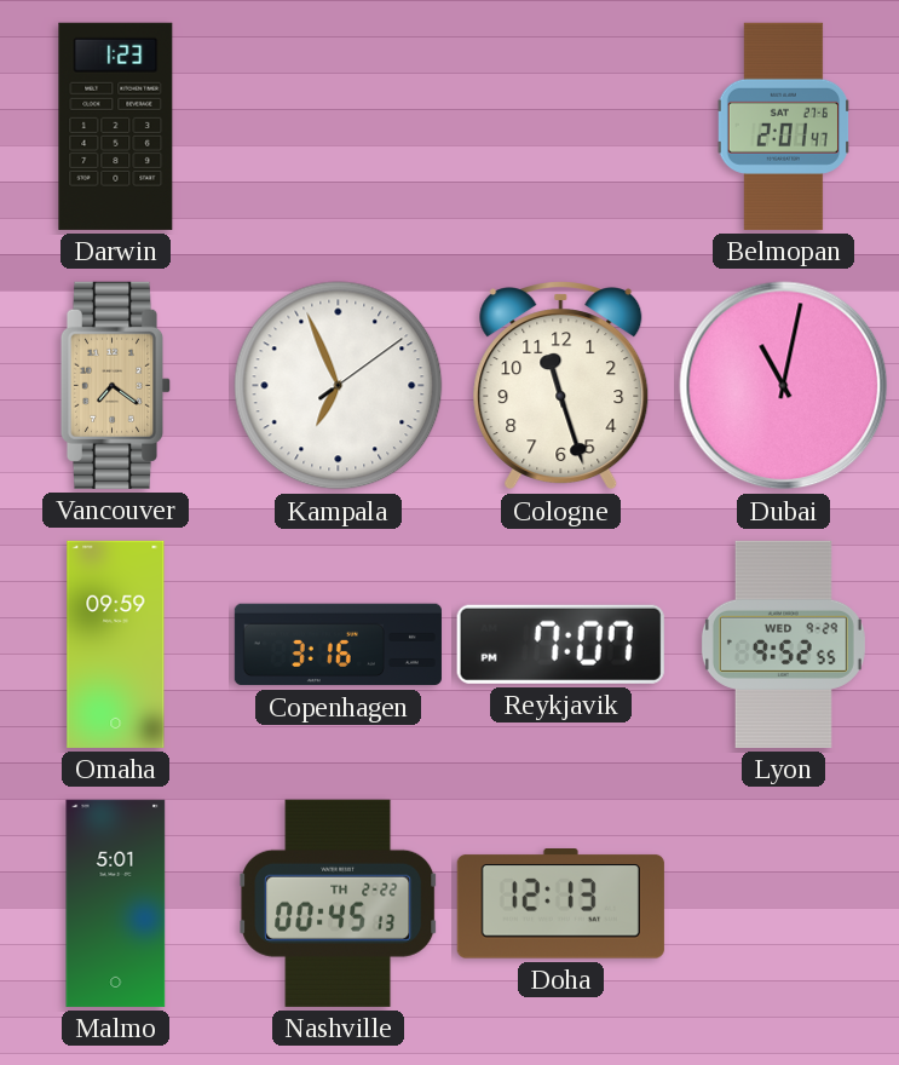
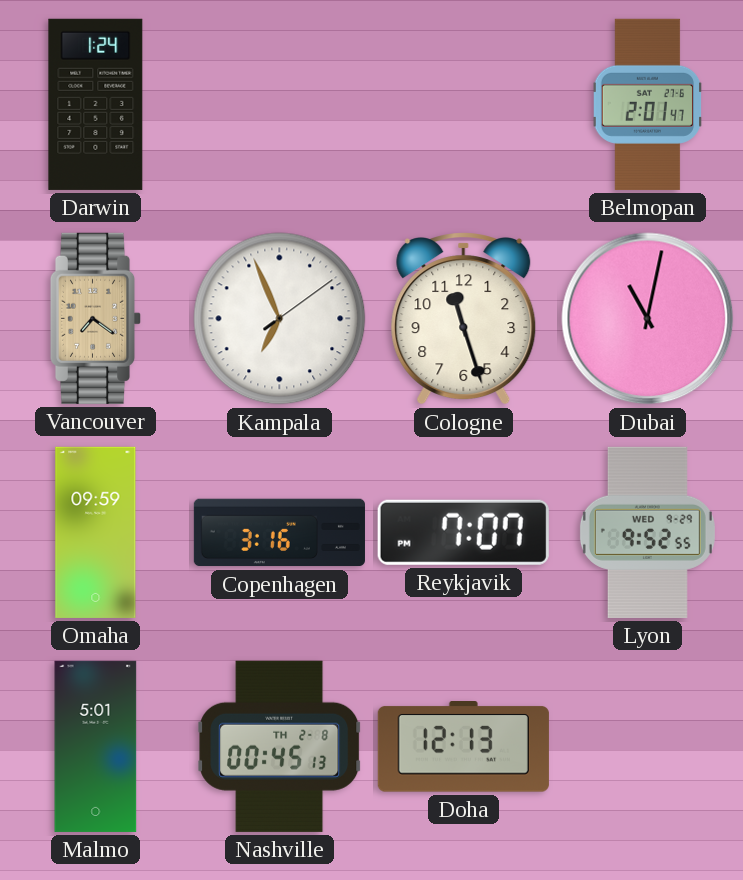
Darwin: 1:23 -> 1:24 (96, 104)
Nashville date: TH 2-22 -> TH 2-8 (280, 746)
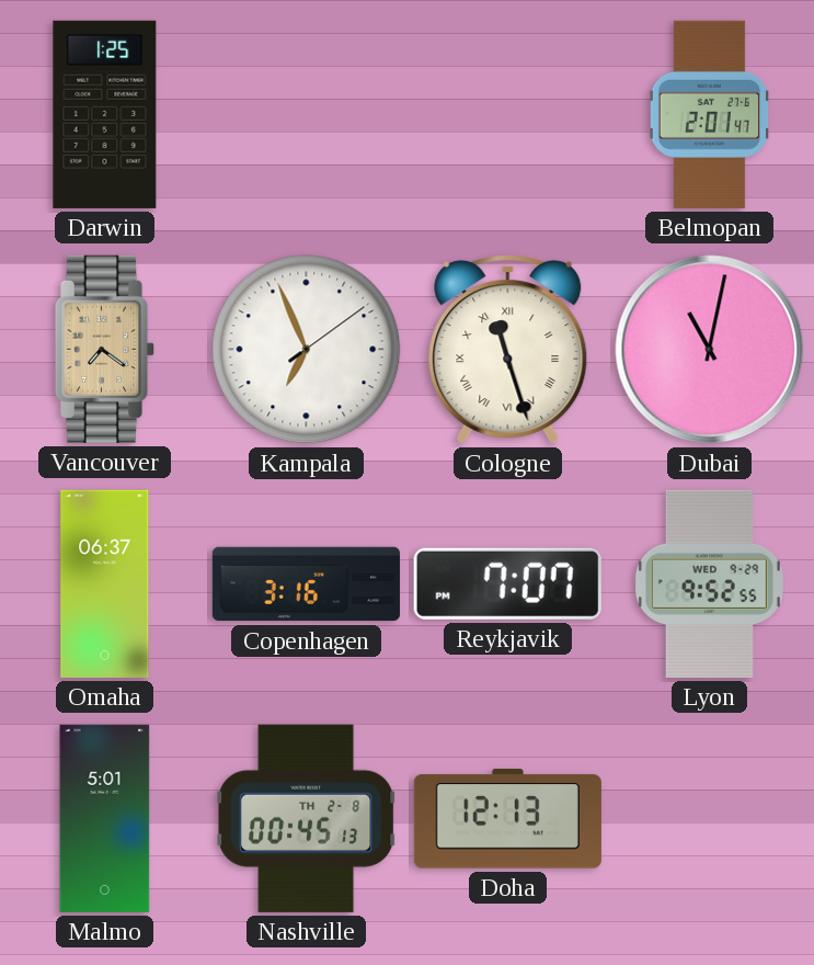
Darwin: 1:24 -> 1:25 (105, 114)
Cologne numerals: Arabic -> Roman (508, 350)
Omaha: 09:59 -> 06:37 (105, 583)
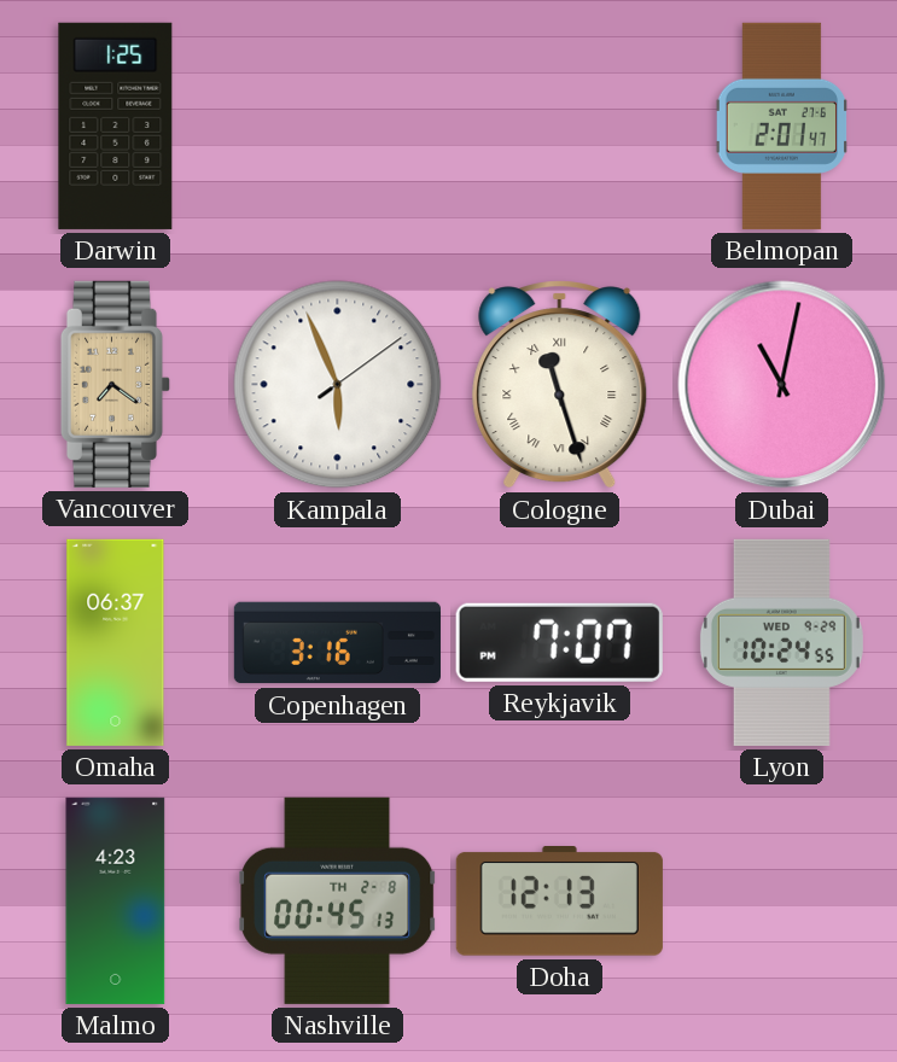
Kampala: 6:56 -> 5:56 (338, 385)
Lyon: 9:52 -> 10:24 (781, 642)
Malmo: 5:01 -> 4:23 (116, 900)
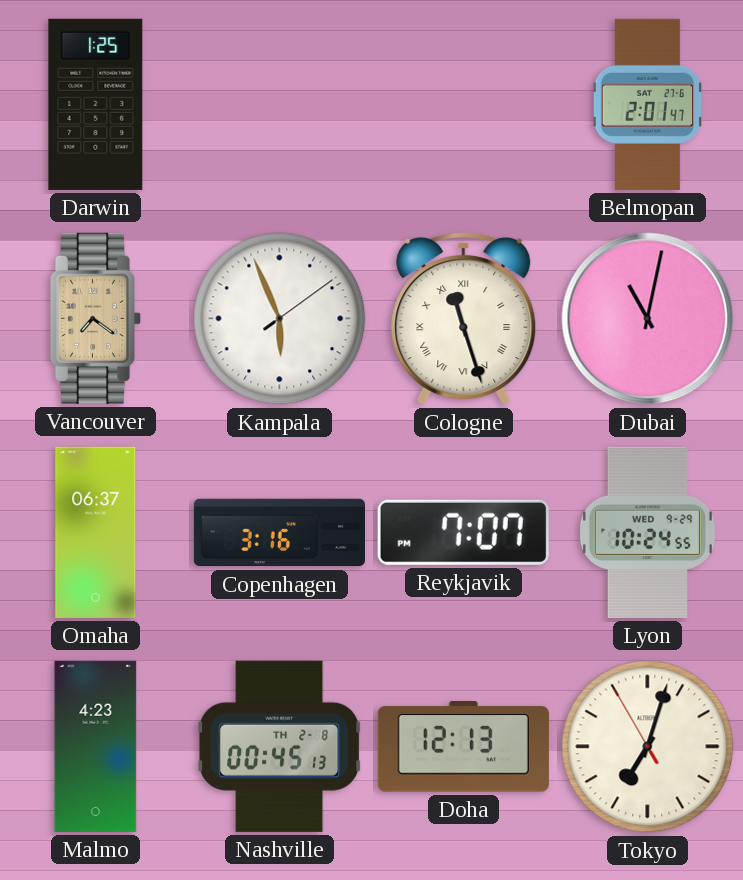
Tokyo: none -> 7:02 (648, 747)
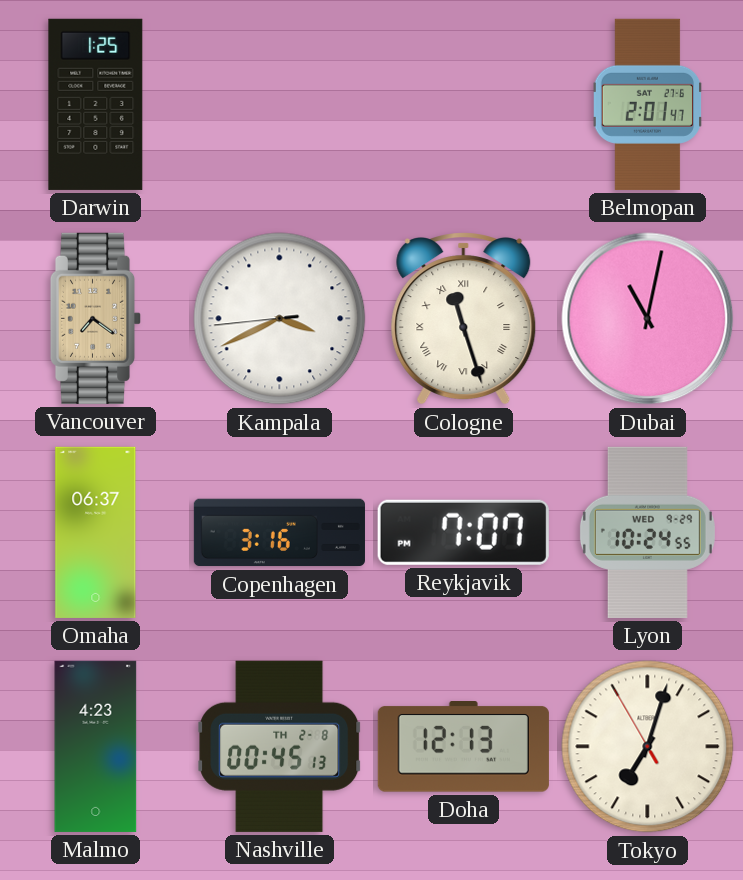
Kampala: 5:56 -> 3:40 (280, 319)
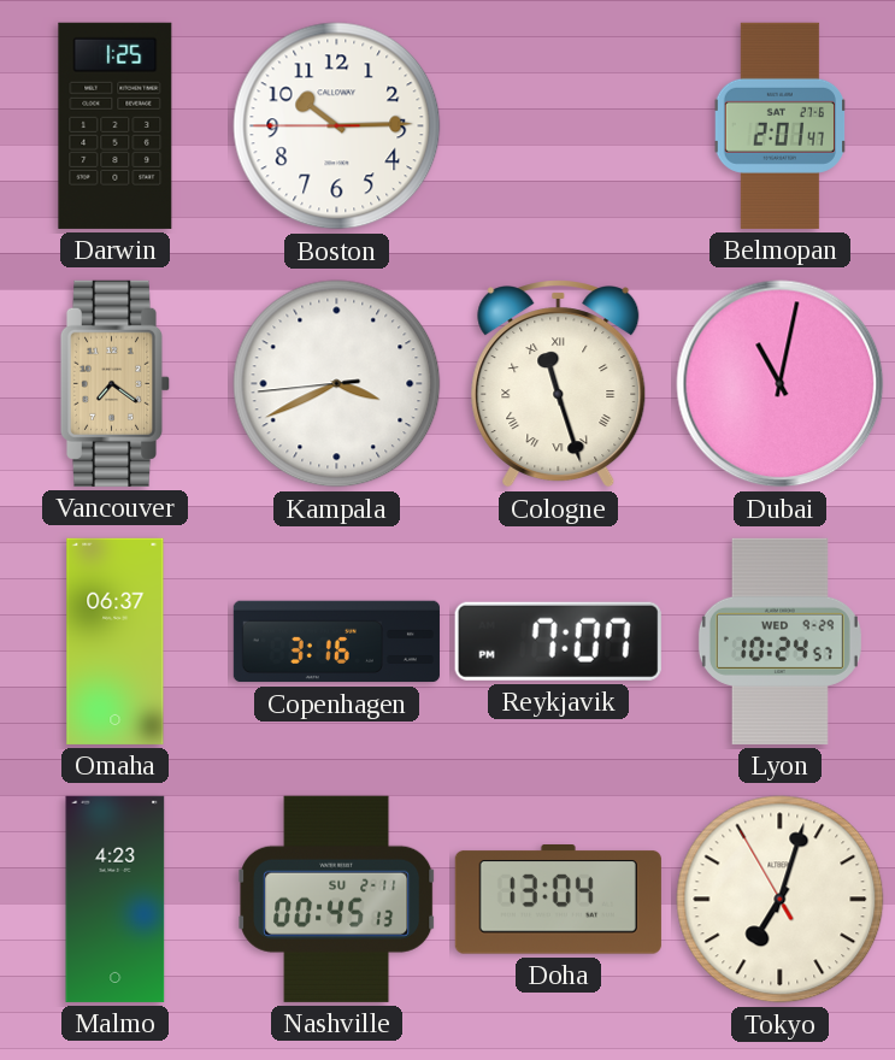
Boston: none -> 10:14 (337, 126)
Lyon: 10:24:55 -> 10:24:57 (779, 641)
Nashville date: TH 2-8 -> SU 2-11 (337, 899)
Doha: 12:13 -> 13:04 (558, 900)
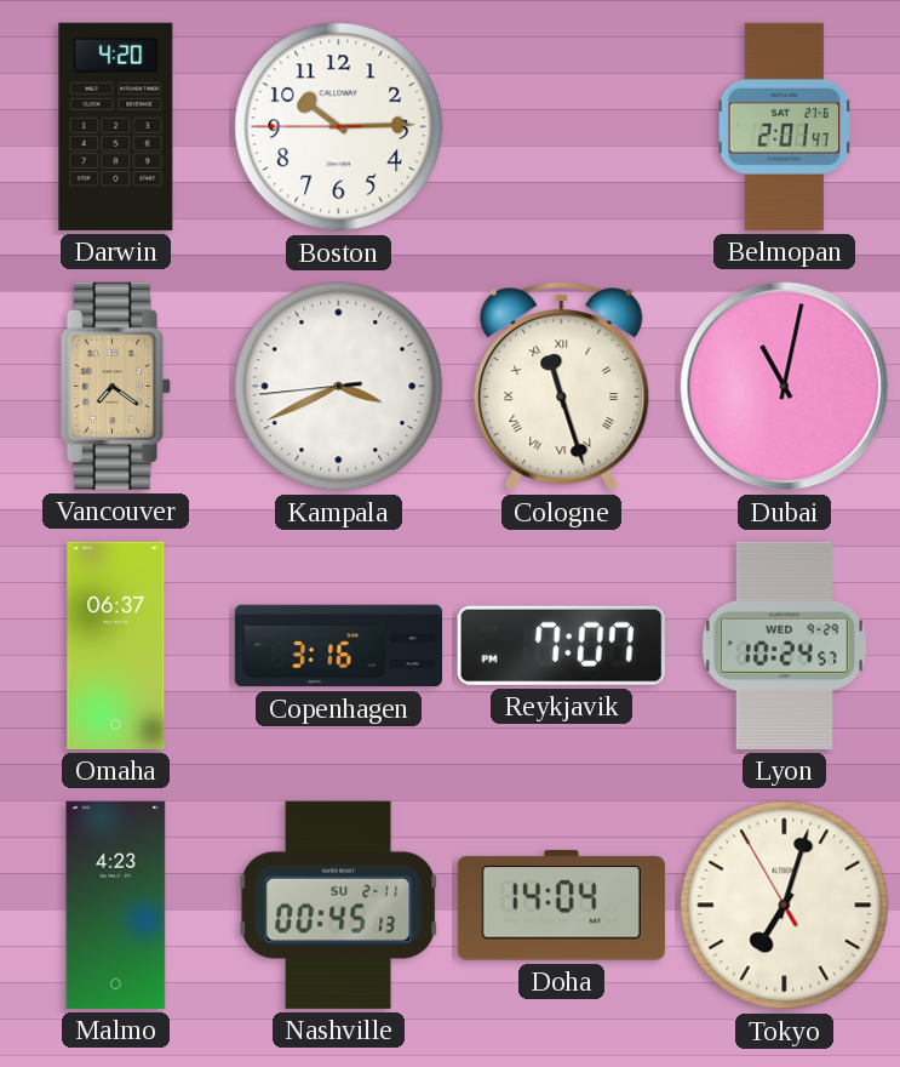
Darwin: 1:25 -> 4:20 (116, 126)
Doha: 13:04 -> 14:04 (561, 906)
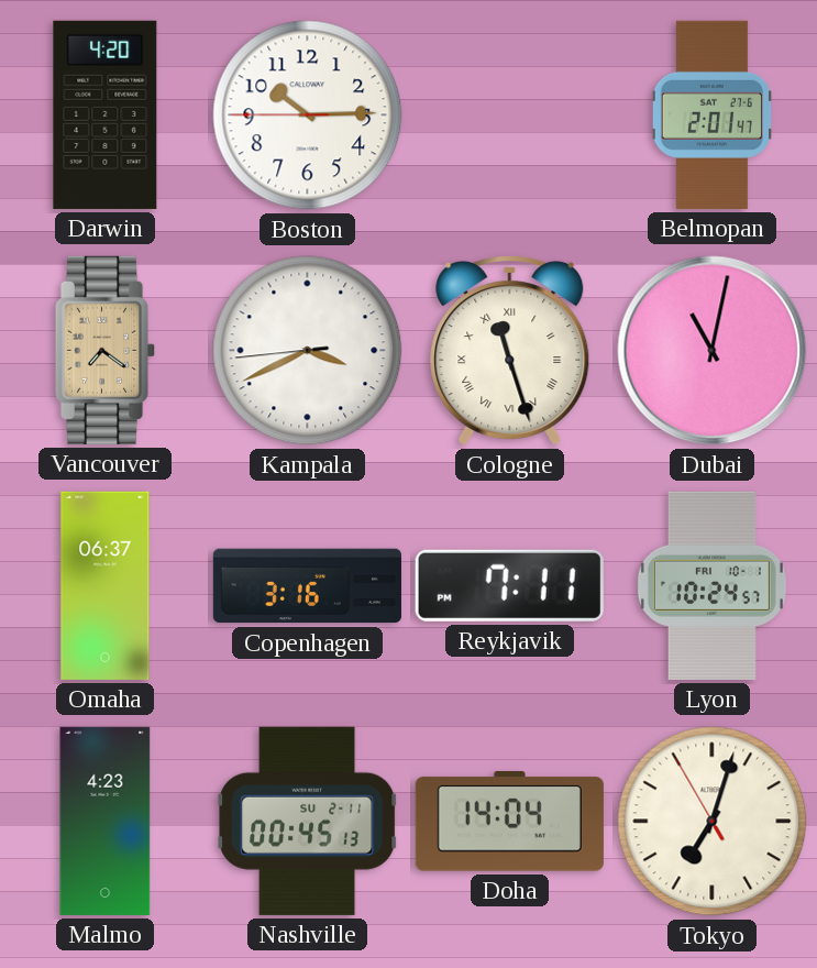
Reykjavik: 7:07 -> 7:11 (509, 585)
Lyon date: WED 9-29 -> FRI 10-1 (711, 585)
